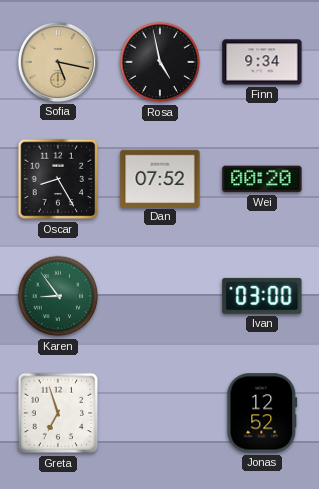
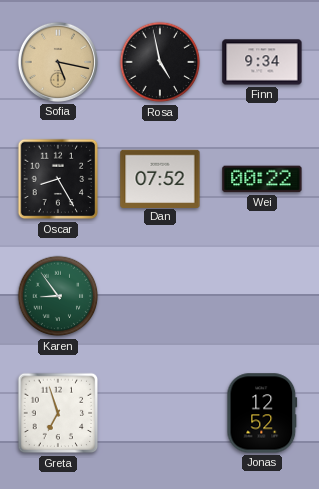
Wei: 00:20 -> 00:22 (262, 179)
Ivan: 03:00 -> none (262, 296)
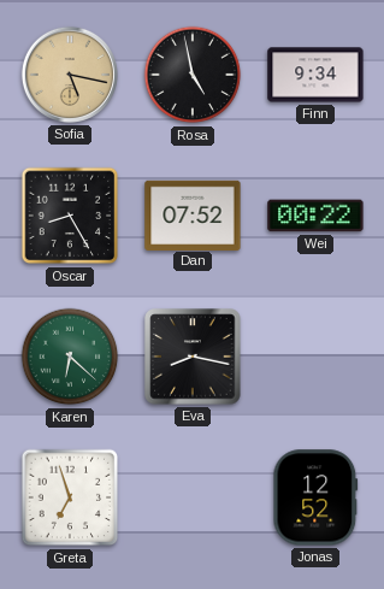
Karen: 8:54 -> 6:22 (70, 357)
Eva: none -> 8:17 (193, 357)
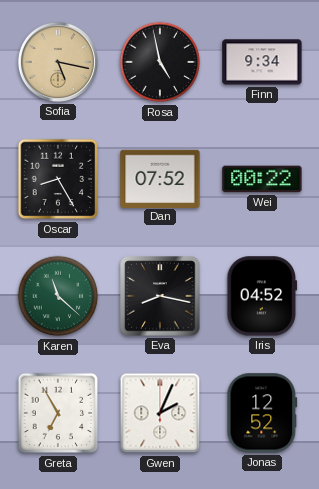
Karen: 6:22 -> 11:22 (58, 296)
Iris: none -> 04:52 (262, 296)
Greta: 6:57 -> 6:55 (58, 413)
Gwen: none -> 2:04 (160, 413)
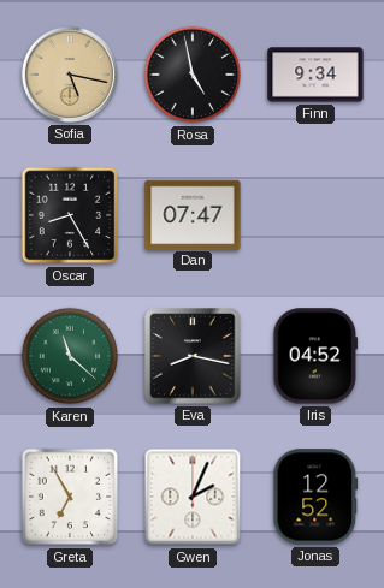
Dan: 07:52 -> 07:47 (193, 214)
Wei: 00:22 -> none (262, 179)
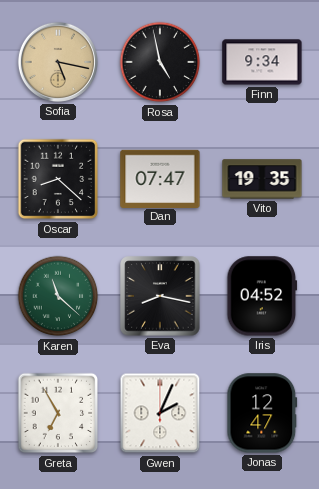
Oscar: 8:25 -> 8:22 (58, 179)
Vito: none -> 19:35 (262, 179)
Jonas: 12:52 -> 12:47 (262, 413)
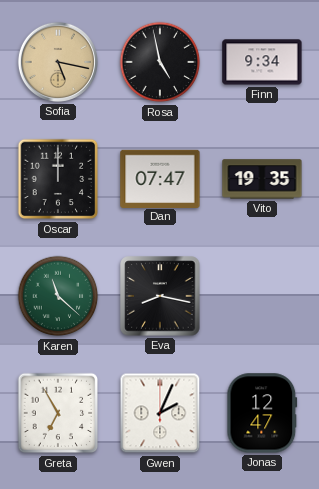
Oscar: 8:22 -> 12:00 (58, 179)
Iris: 04:52 -> none (262, 296)
